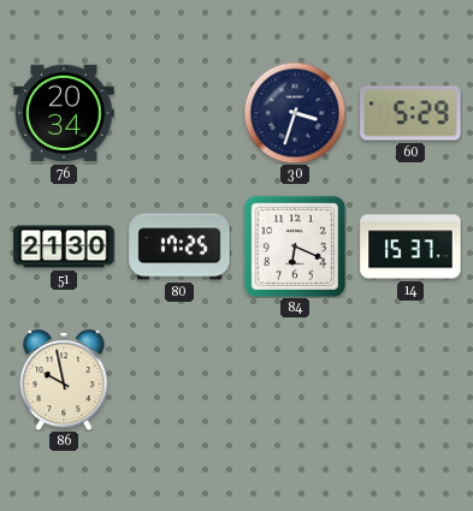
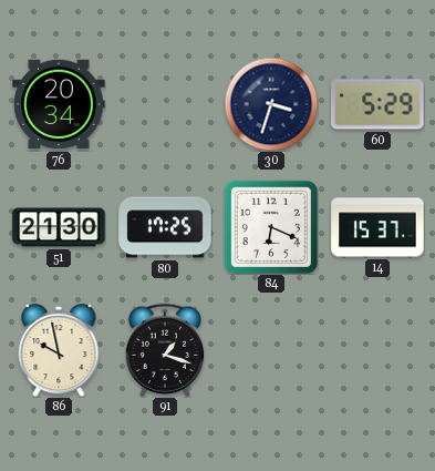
91: none -> 1:18 (165, 349)
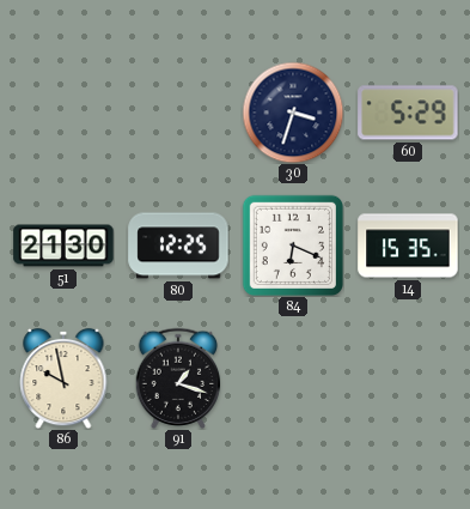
76: 20:34 -> none (59, 104)
80: 17:25 -> 12:25 (178, 246)
14: 15:37 -> 15:35 (408, 246)
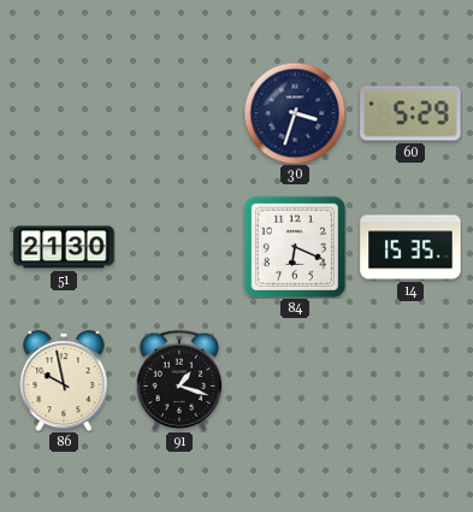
80: 12:25 -> none (178, 246)
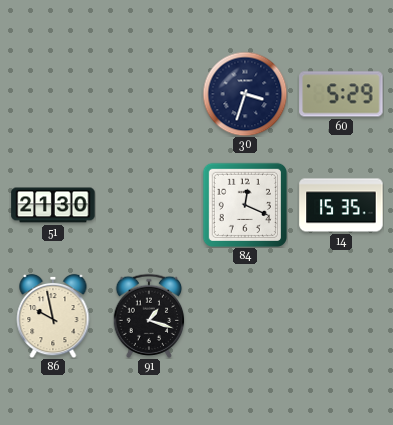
84: 6:19 -> 12:19 (244, 204)
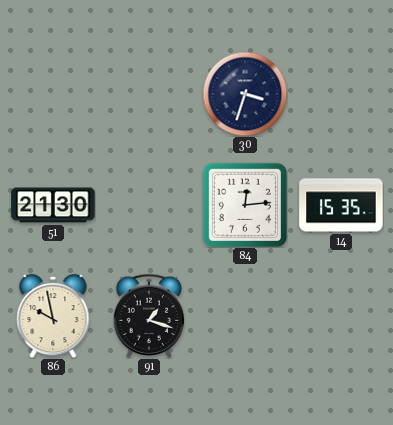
60: 5:29 -> none (341, 94)
84: 12:19 -> 12:14 (244, 204)
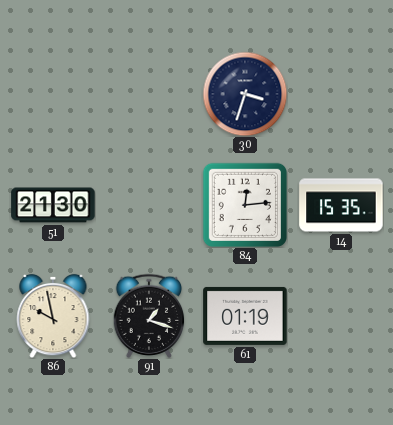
61: none -> 01:19 (245, 316)
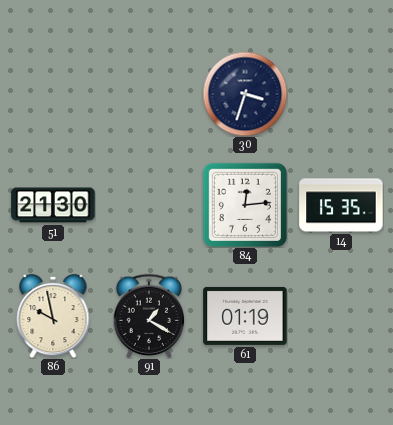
91: 1:18 -> 1:20 (149, 315)
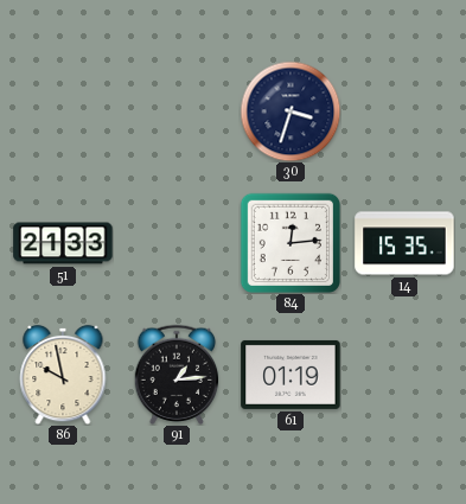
51: 21:30 -> 21:33 (63, 243)
91: 1:20 -> 1:14 (177, 374)
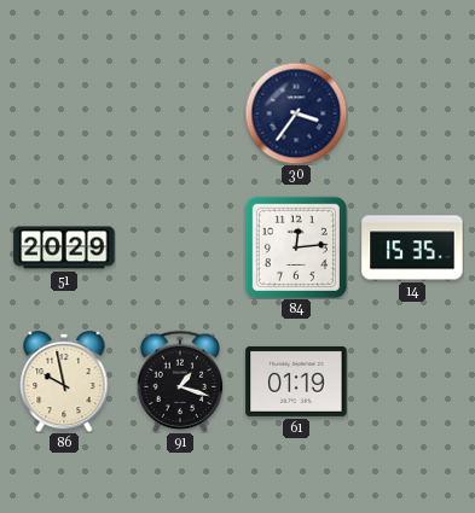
30: 3:33 -> 3:36 (296, 113)
51: 21:33 -> 20:29 (64, 247)
91: 1:14 -> 1:18 (180, 380)
